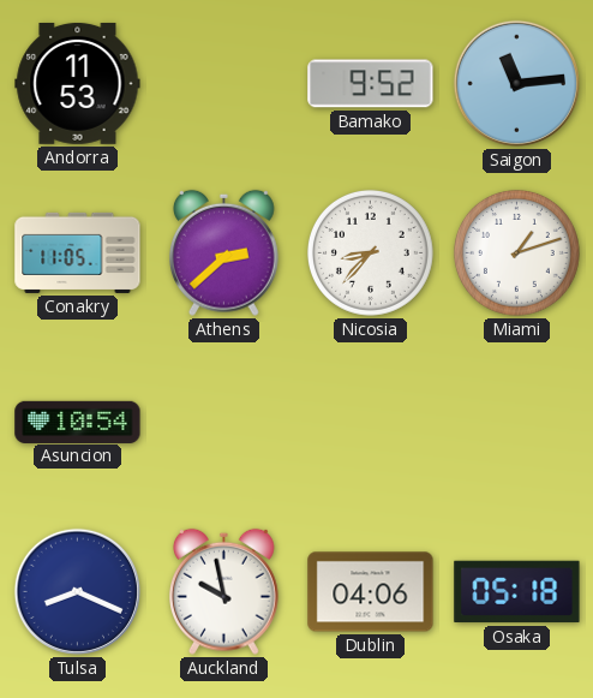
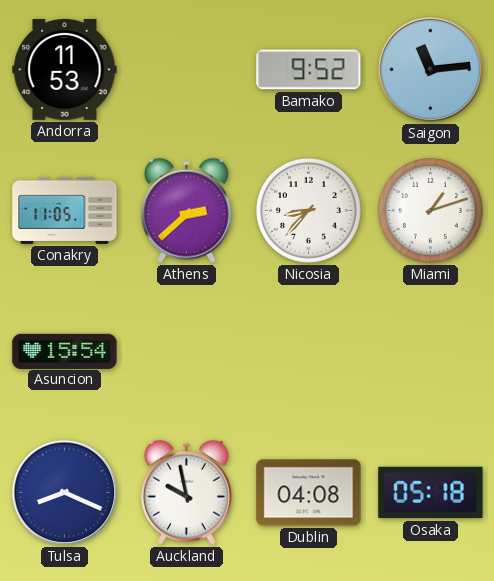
Asuncion: 10:54 -> 15:54 (65, 351)
Dublin: 04:06 -> 04:08 (309, 493)
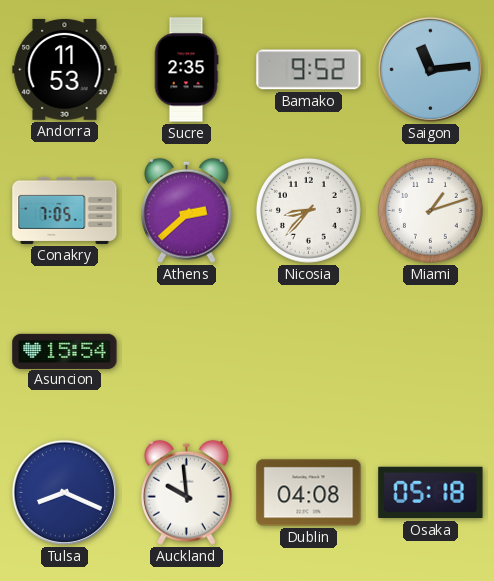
Sucre: none -> 2:35 (186, 70)
Conakry: 11:05 -> 7:05 (65, 210)
Auckland: 9:58 -> 9:59 (187, 492)
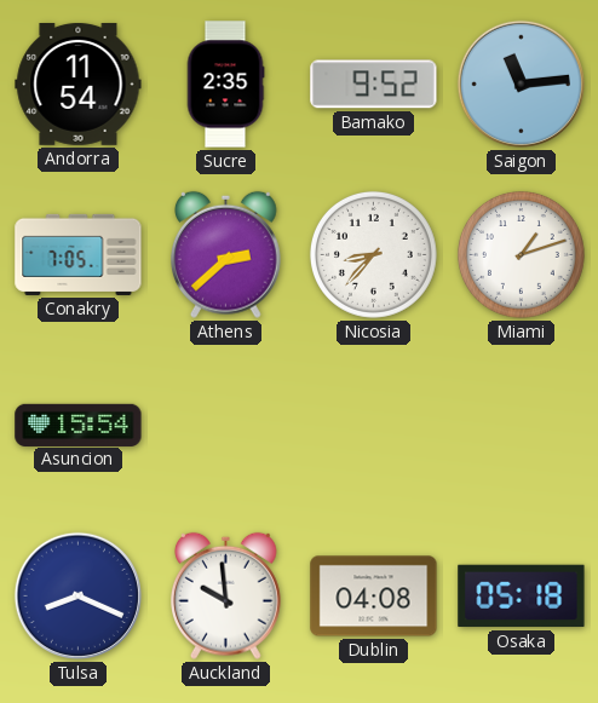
Andorra: 11:53 -> 11:54 (79, 83)
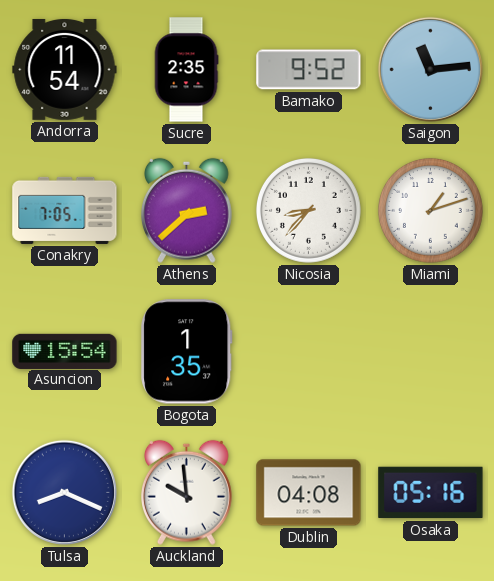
Bogota: none -> 1:35 (187, 352)
Osaka: 05:18 -> 05:16 (431, 493)
